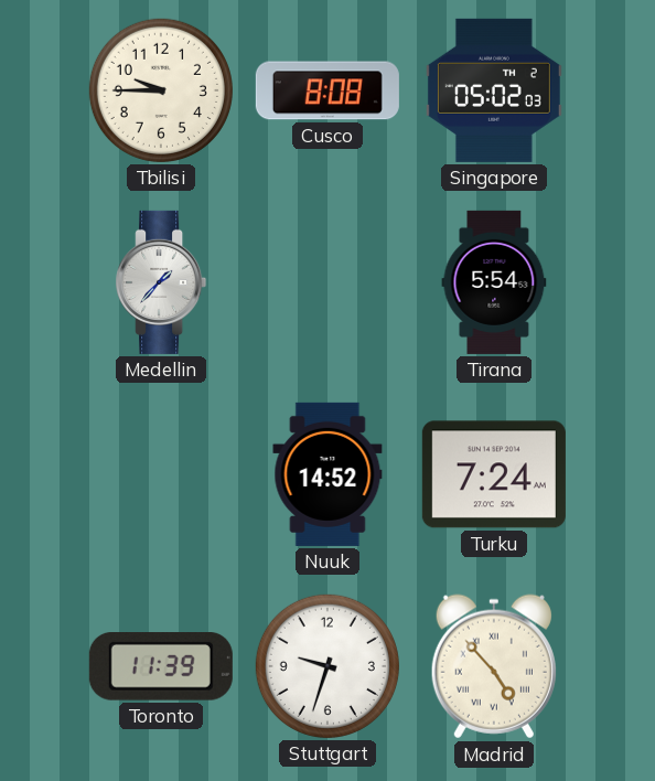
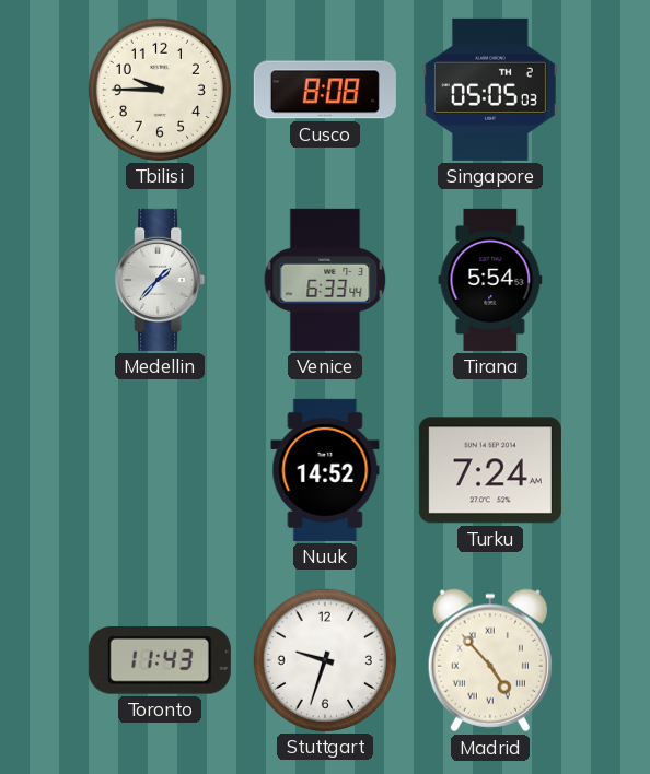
Singapore: 05:02 -> 05:05 (490, 90)
Venice: none -> 6:33 (325, 280)
Toronto: 11:39 -> 11:43 (160, 661)
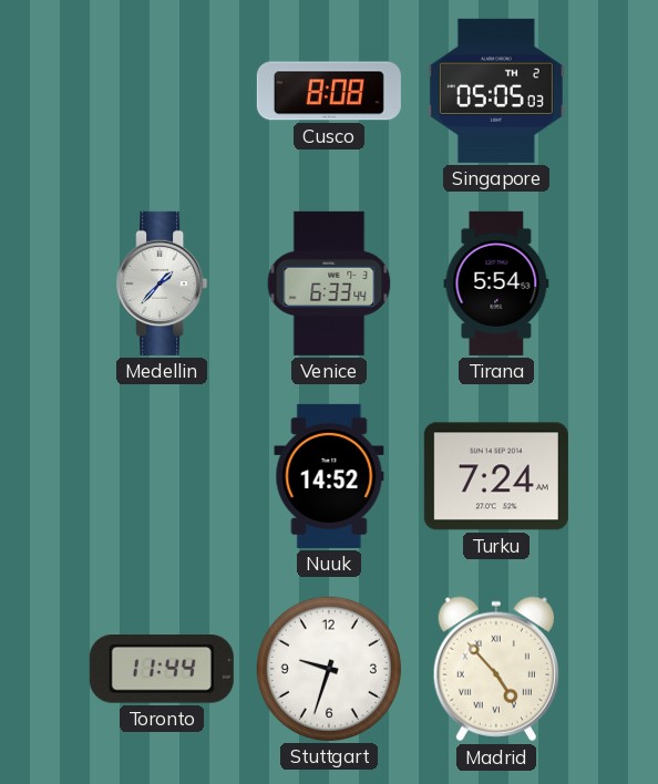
Tbilisi: 9:45 -> none (160, 90)
Toronto: 11:43 -> 11:44 (162, 670)
